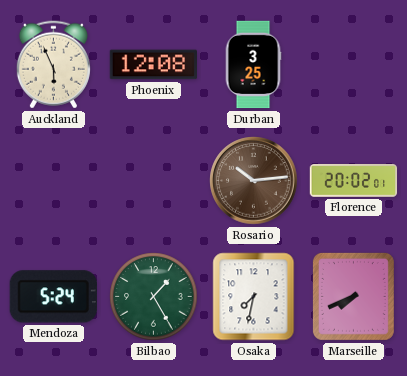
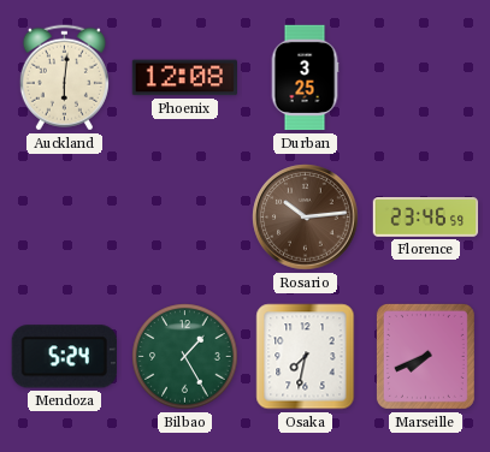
Auckland: 5:56 -> 6:01 (64, 78)
Florence: 20:02 -> 23:46 (426, 218)
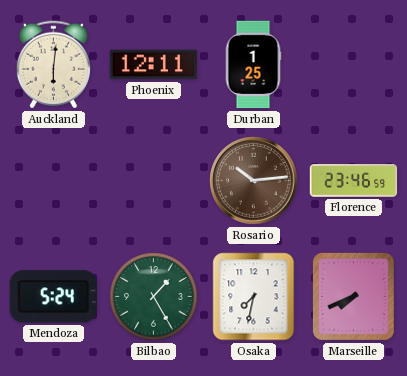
Phoenix: 12:08 -> 12:11 (154, 65)
Durban: 3:25 -> 1:25 (253, 65)
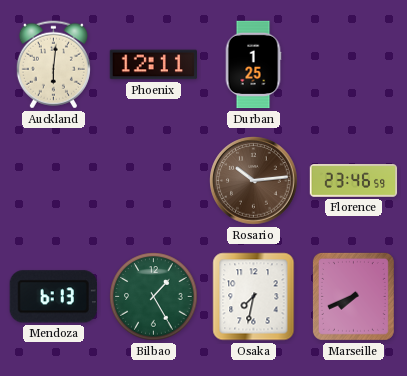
Mendoza: 5:24 -> 6:13 (53, 297)
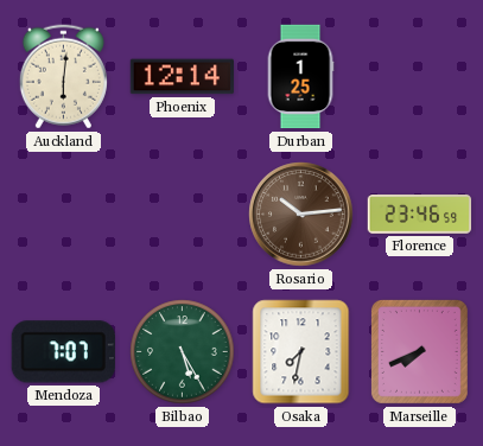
Phoenix: 12:11 -> 12:14 (183, 77)
Mendoza: 6:13 -> 7:07 (63, 352)
Bilbao: 1:25 -> 5:25 (183, 352)
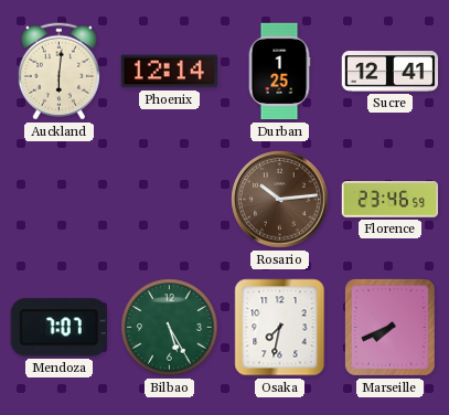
Sucre: none -> 12:41 (391, 72)
